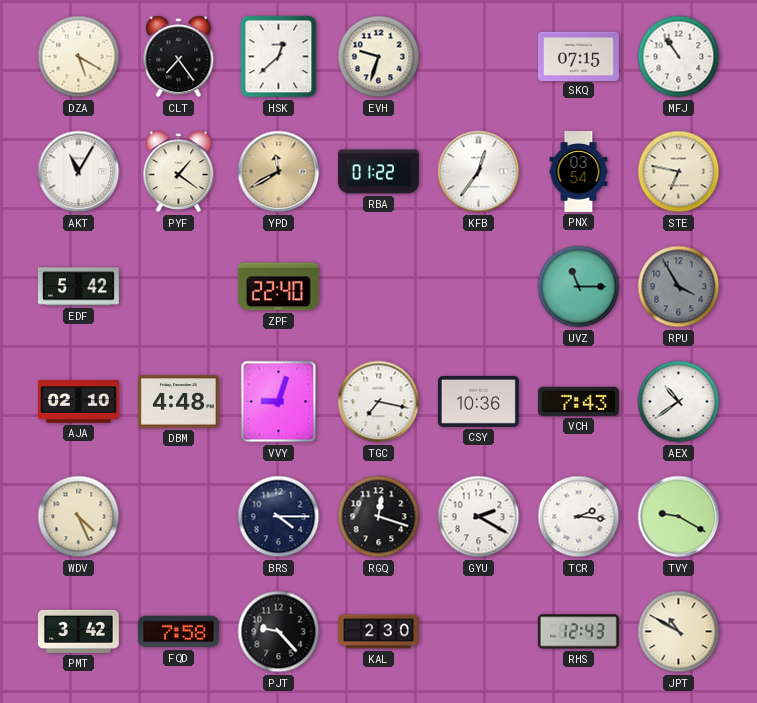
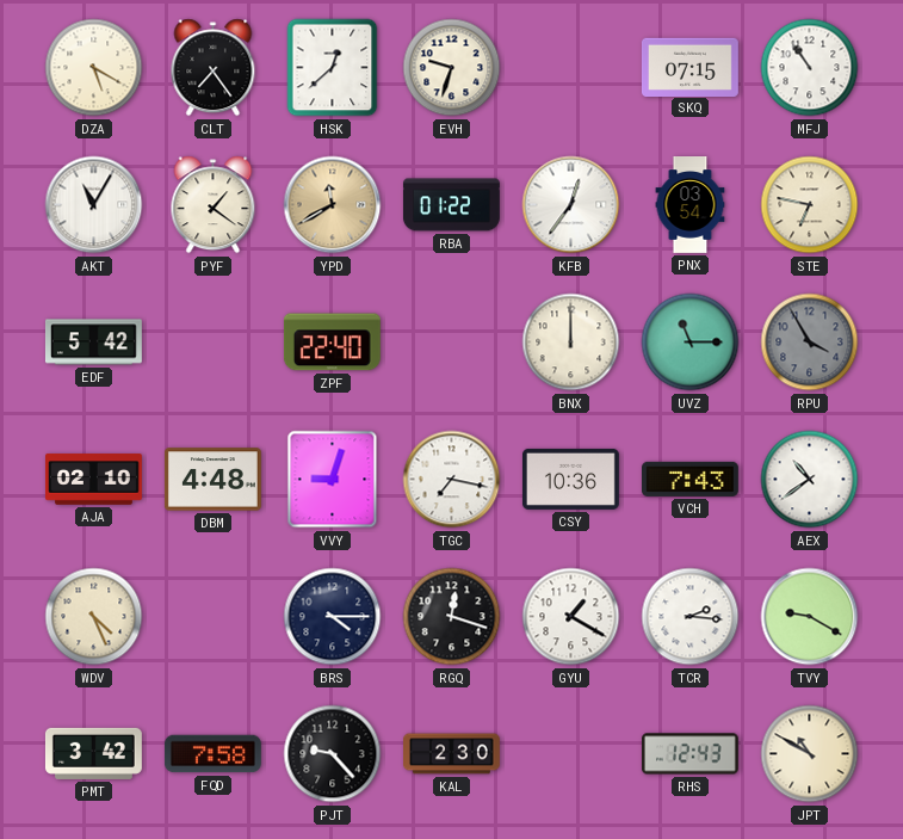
BNX: none -> 12:00 (571, 343)
GYU: 2:20 -> 1:20 (571, 617)
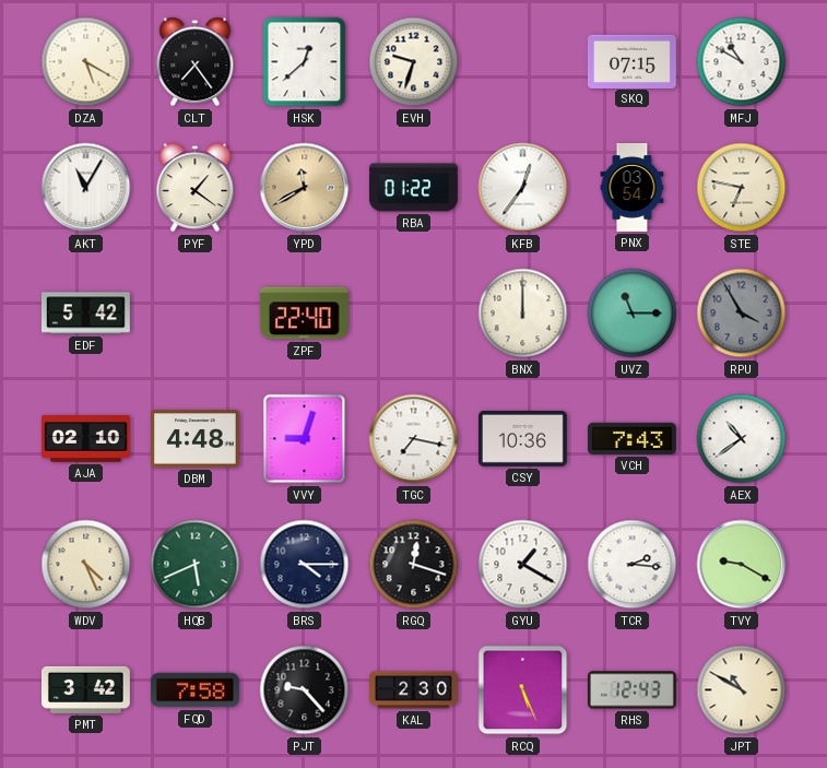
MFJ: 10:54 -> 10:50 (742, 62)
HQB: none -> 5:41 (196, 565)
RCQ: none -> 5:26 (523, 690)
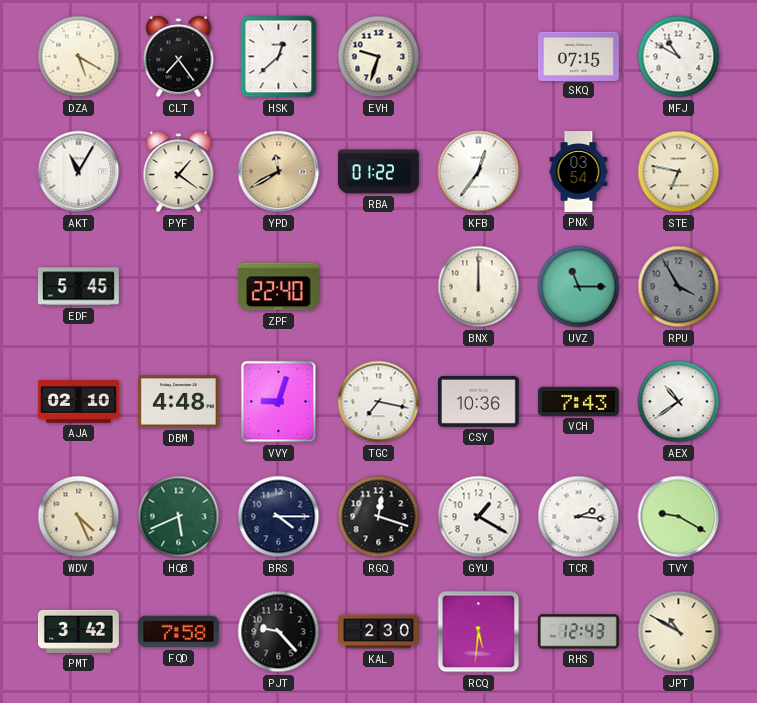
EDF: 5:42 -> 5:45 (78, 287)
RCQ: 5:26 -> 5:31 (479, 632)
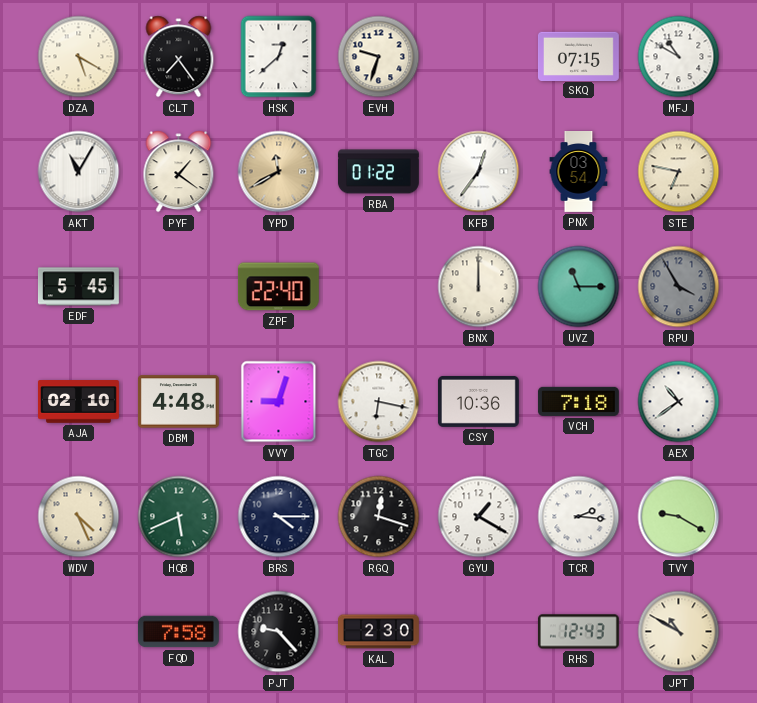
TGC: 7:17 -> 6:17 (379, 402)
VCH: 7:43 -> 7:18 (578, 401)
PMT: 3:42 -> none (78, 631)
RCQ: 5:31 -> none (479, 632)
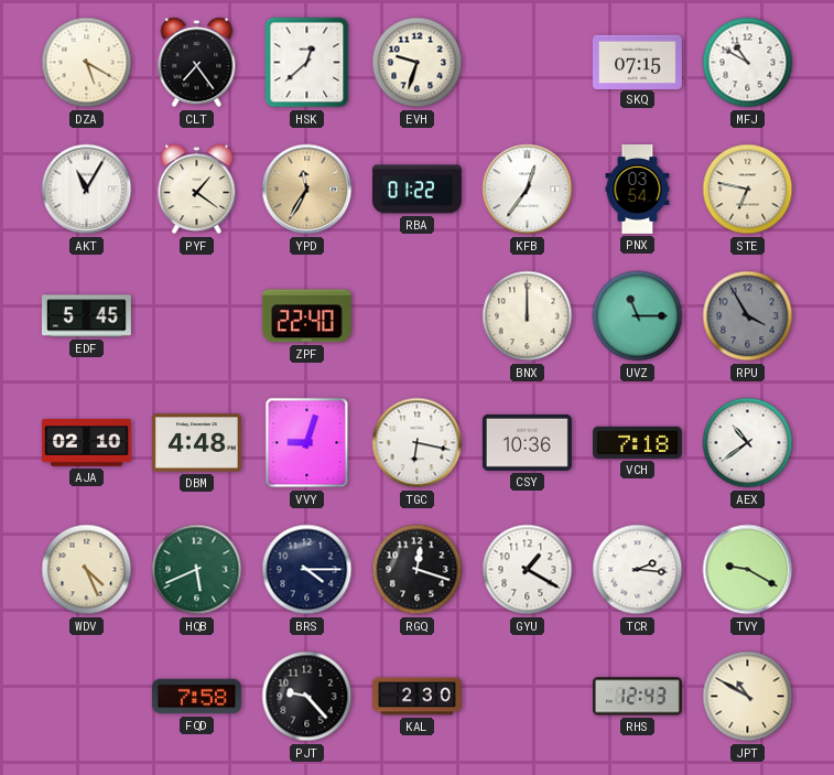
YPD: 11:40 -> 11:35 (307, 190)
